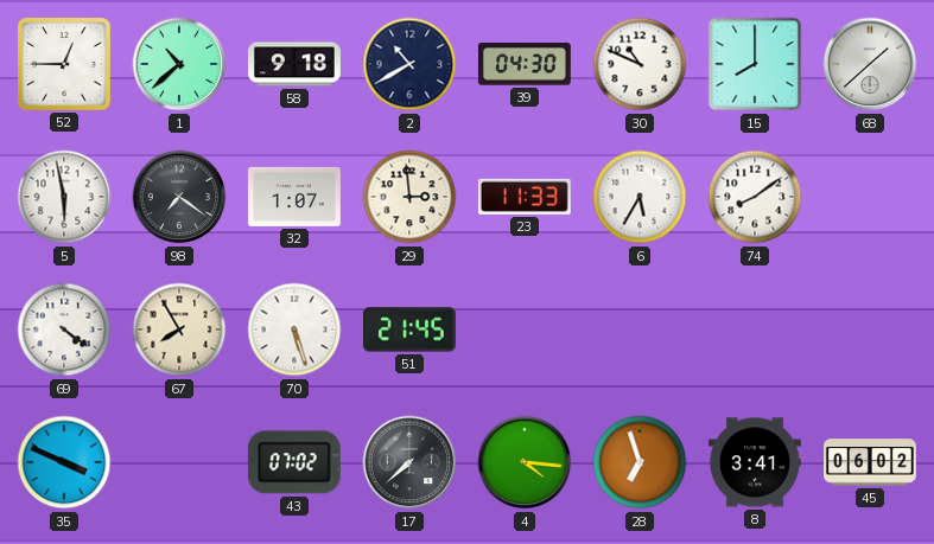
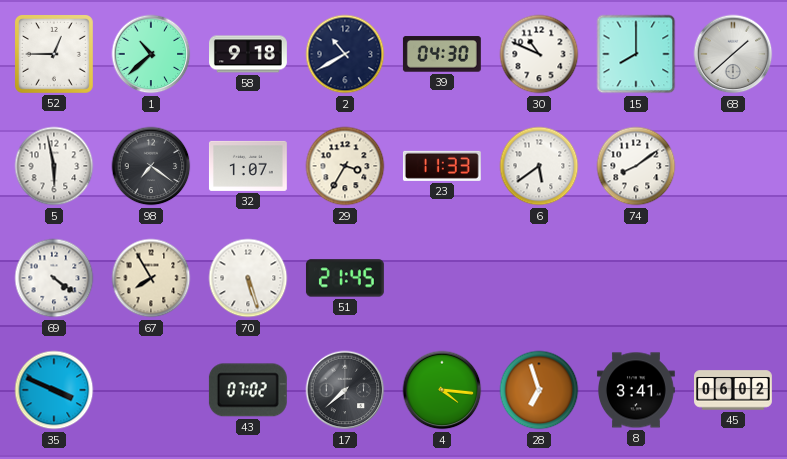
29: 2:59 -> 3:35 (345, 166)
6: 5:35 -> 5:39 (539, 166)
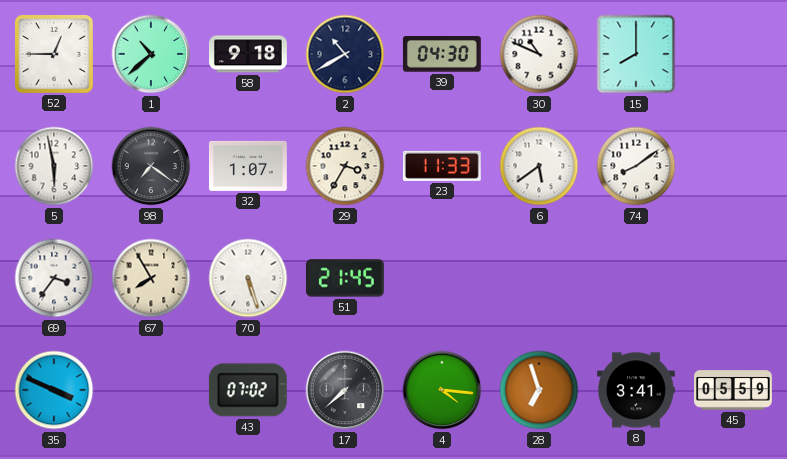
68: 1:38 -> none (733, 54)
69: 4:21 -> 3:36 (54, 278)
45: 06:02 -> 05:59 (734, 390)
